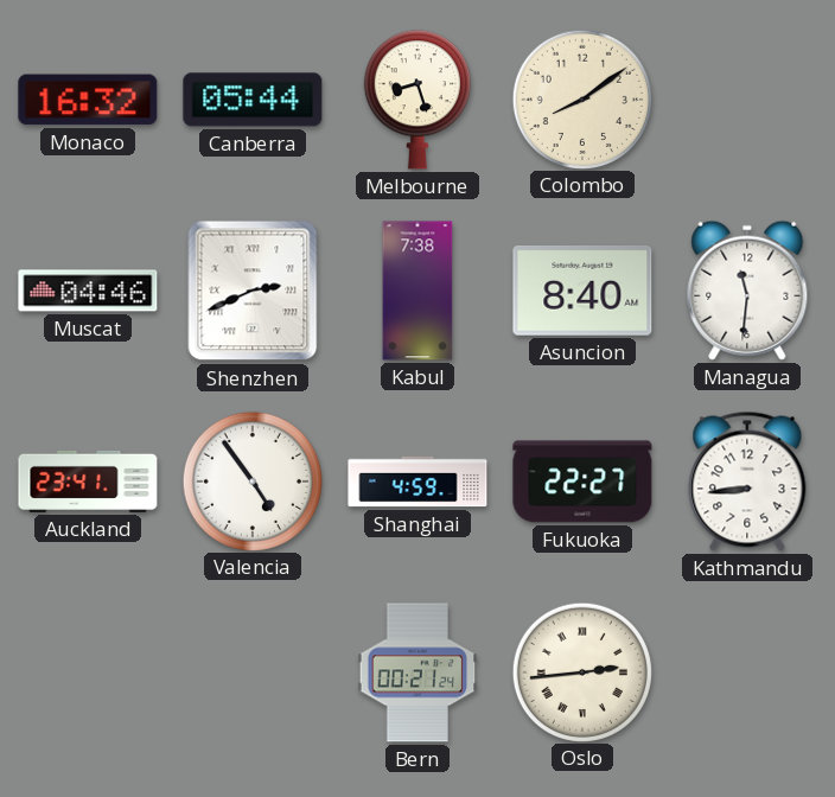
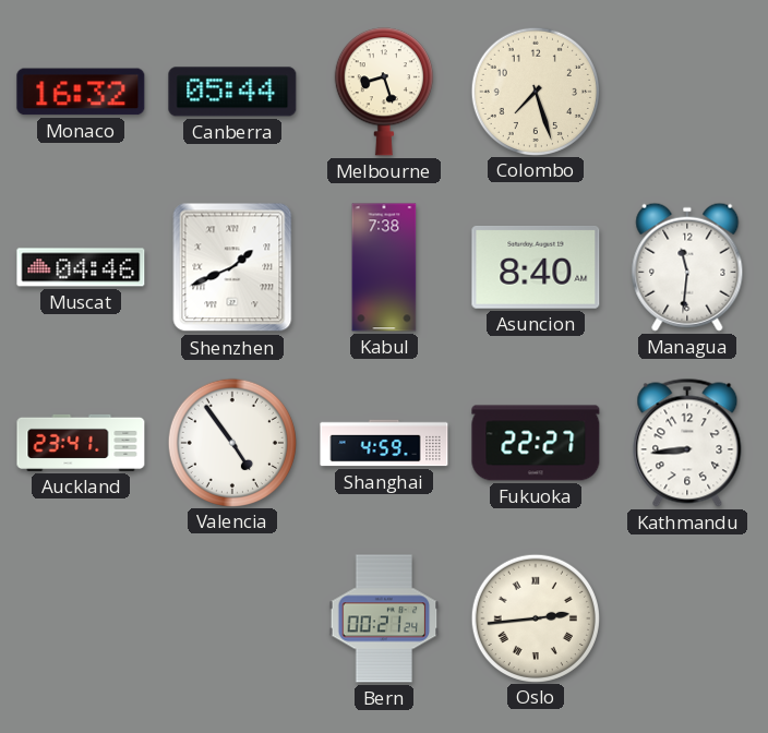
Colombo: 8:09 -> 7:27 (535, 91)
Shenzhen: 2:41 -> 1:41 (232, 267)
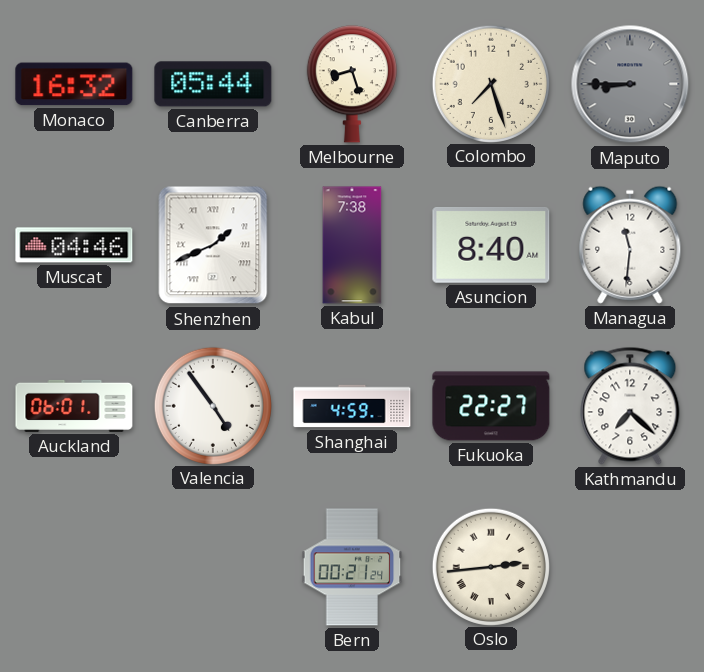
Maputo: none -> 8:45 (630, 84)
Auckland: 23:41 -> 06:01 (74, 406)
Kathmandu: 8:44 -> 7:22 (630, 406)
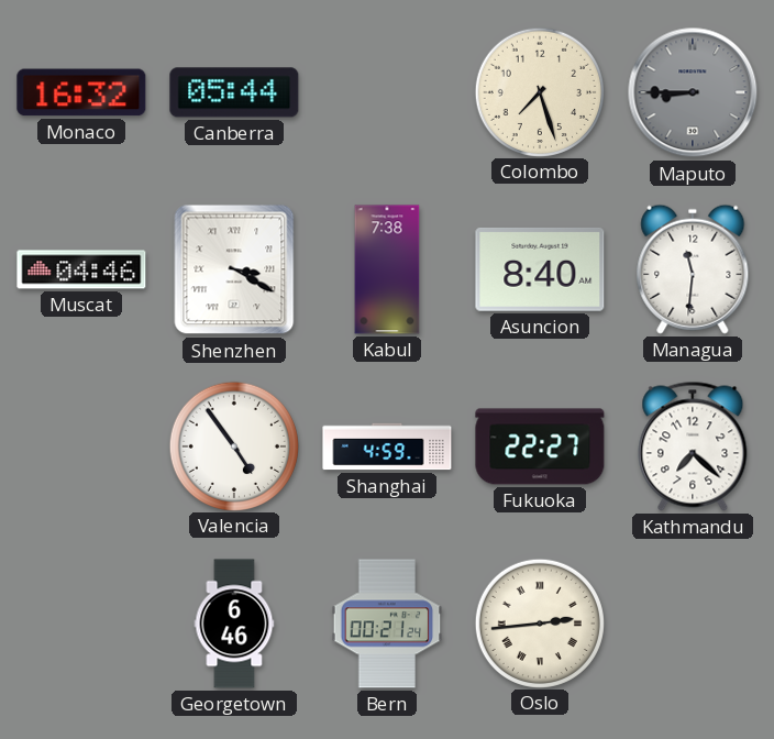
Melbourne: 8:27 -> none (352, 84)
Shenzhen: 1:41 -> 3:20 (234, 269)
Auckland: 06:01 -> none (74, 406)
Georgetown: none -> 6:46 (234, 624)
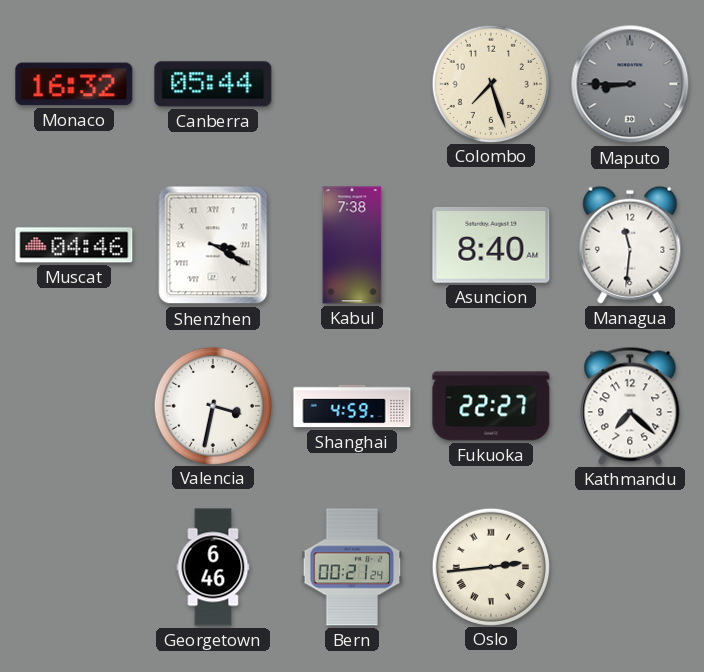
Valencia: 4:54 -> 3:32 (212, 405)
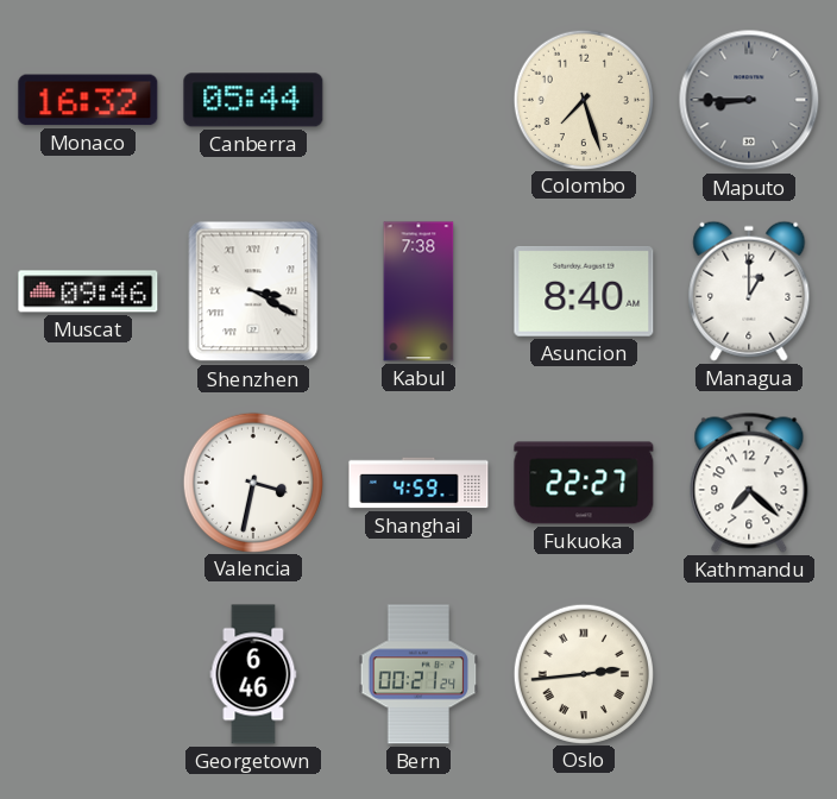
Muscat: 04:46 -> 09:46 (88, 291)
Managua: 11:31 -> 1:00 (749, 291)
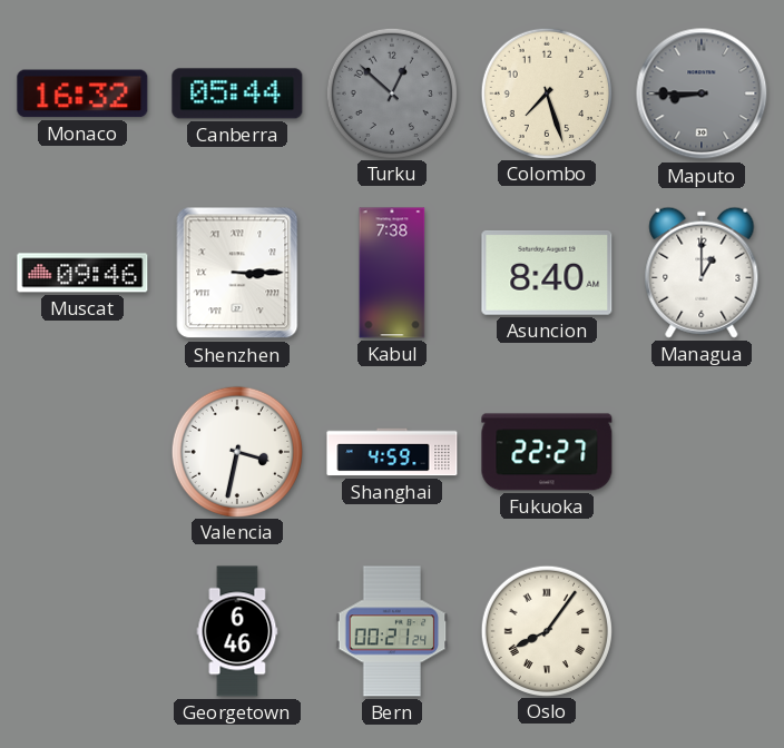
Turku: none -> 12:52 (391, 92)
Shenzhen: 3:20 -> 3:15 (237, 273)
Kathmandu: 7:22 -> none (749, 483)
Oslo: 2:44 -> 8:06 (546, 630)
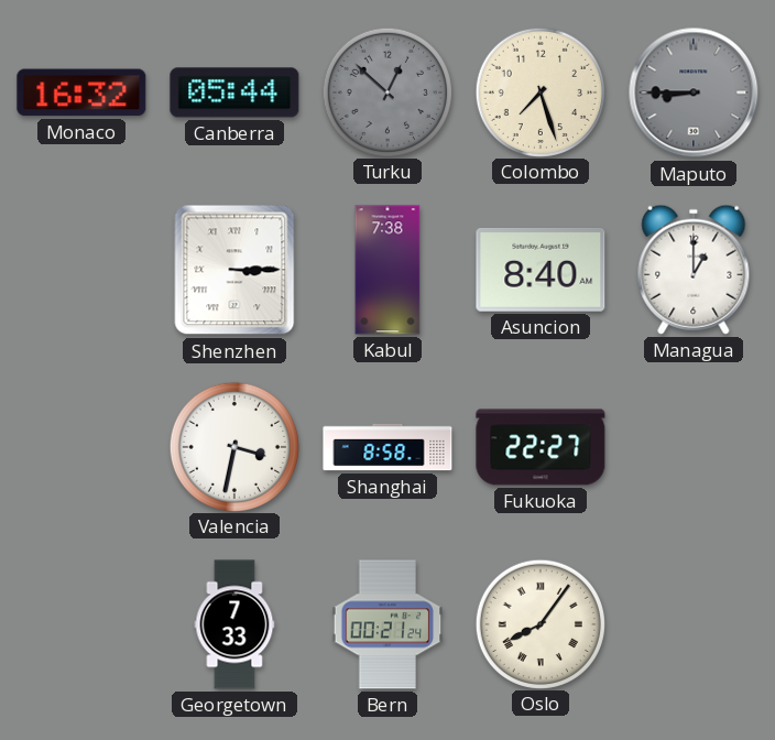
Muscat: 09:46 -> none (82, 273)
Shanghai: 4:59 -> 8:58 (387, 447)
Georgetown: 6:46 -> 7:33 (234, 624)
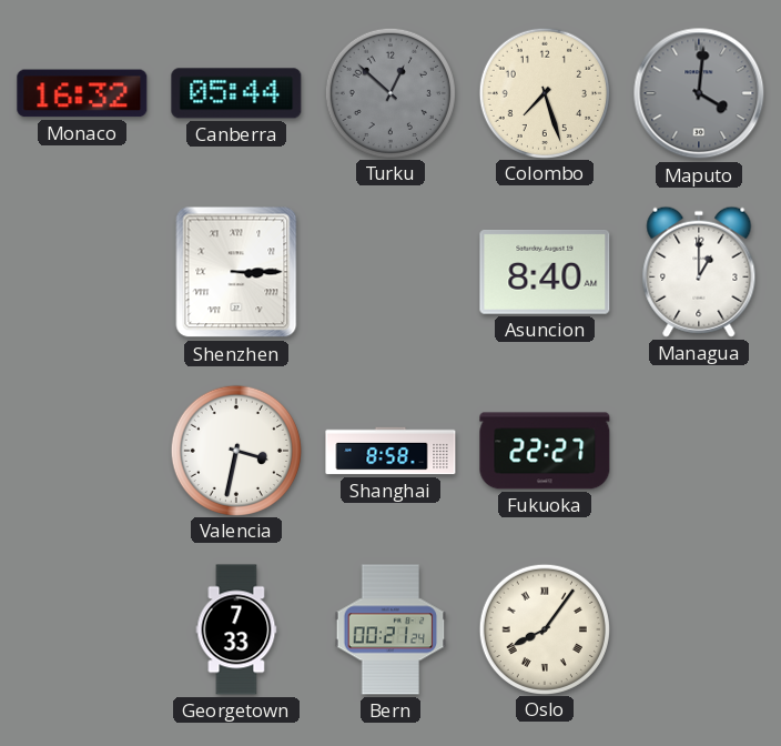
Maputo: 8:45 -> 4:01 (699, 93)
Kabul: 7:38 -> none (387, 270)
